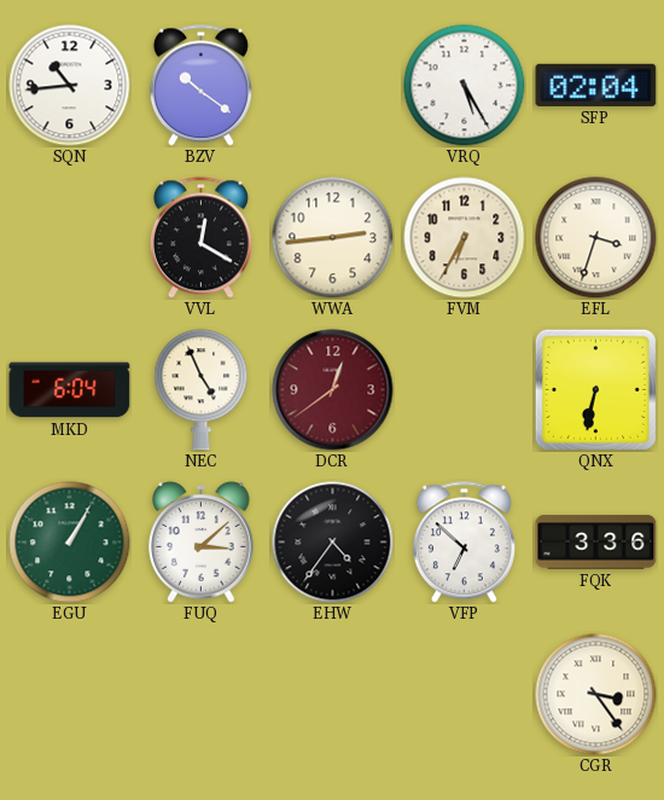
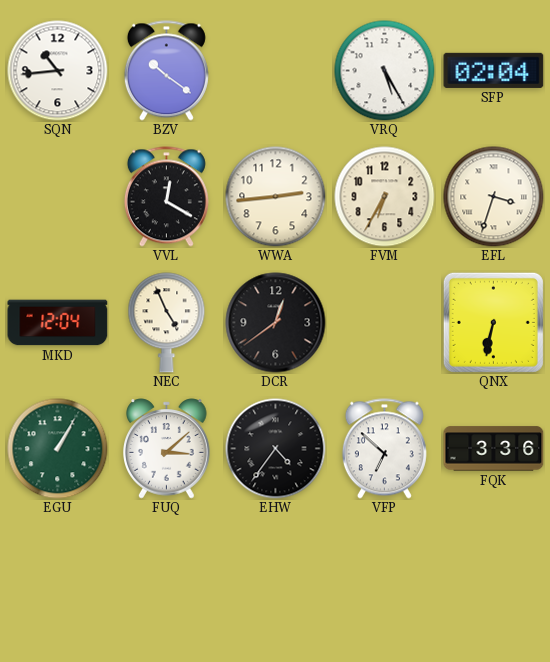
MKD: 6:04 -> 12:04 (58, 323)
DCR dial: burgundy -> black (276, 323)
CGR: 3:24 -> none (596, 695)
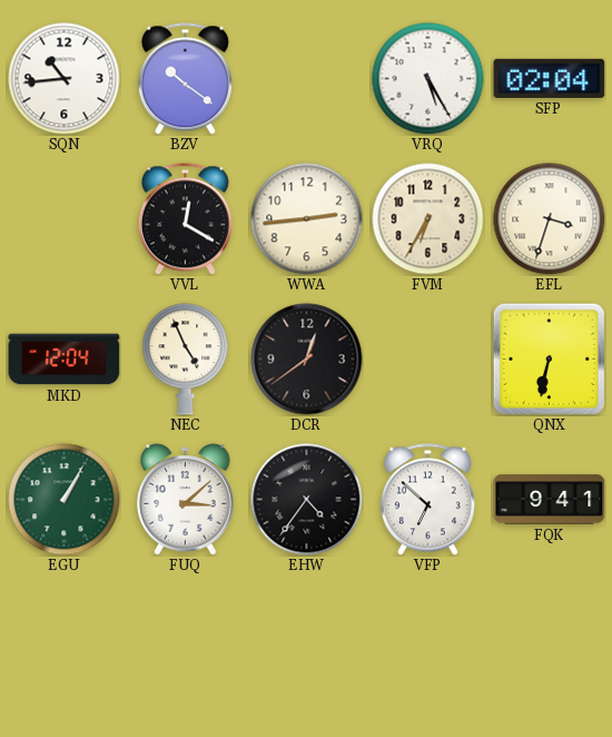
FQK: 3:36 -> 9:41 (550, 500)
